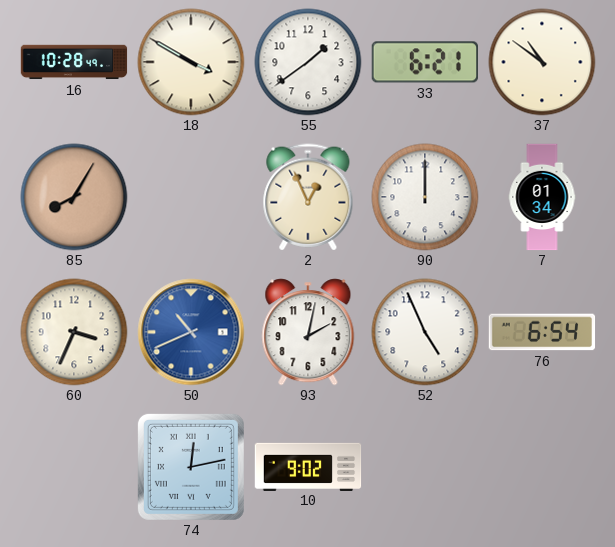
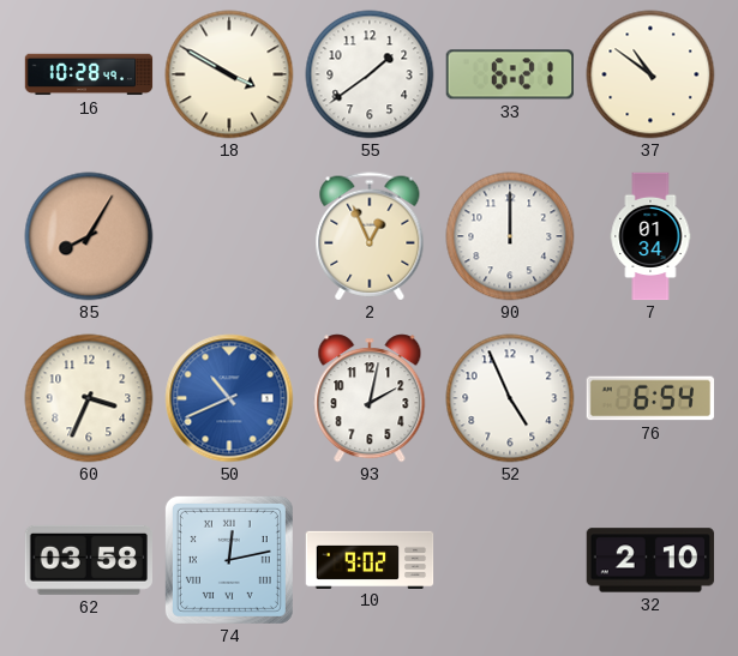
62: none -> 03:58 (88, 560)
32: none -> 2:10 (650, 560)
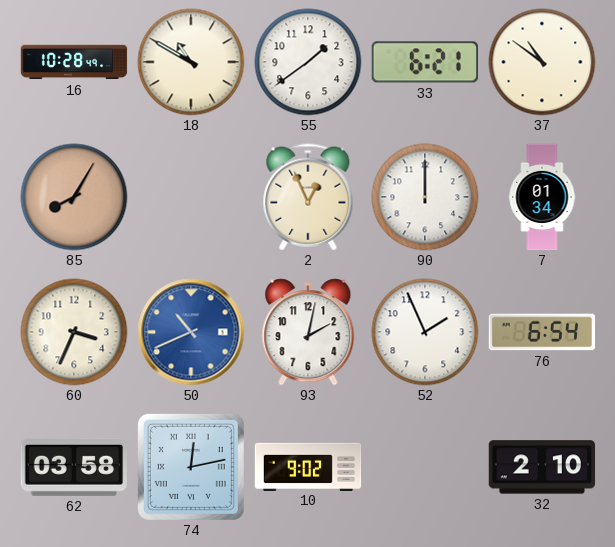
18: 3:50 -> 10:50 (191, 62)
52: 4:56 -> 1:56 (425, 332)
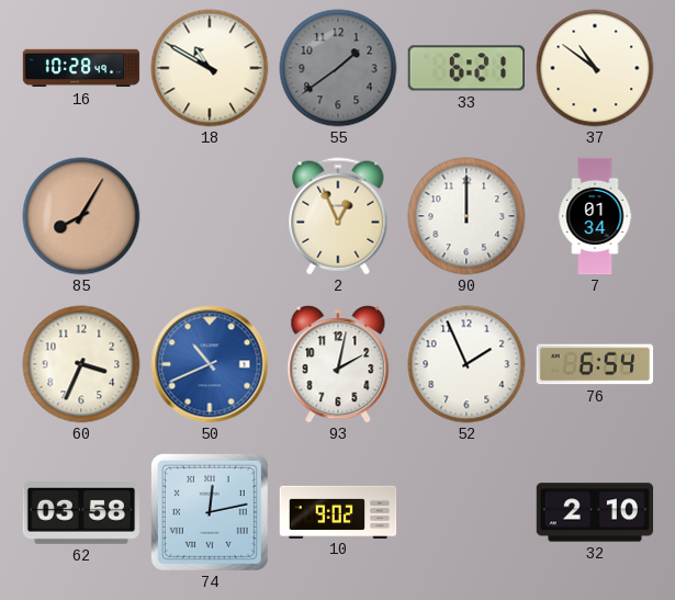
55 dial: white -> grey (338, 68)
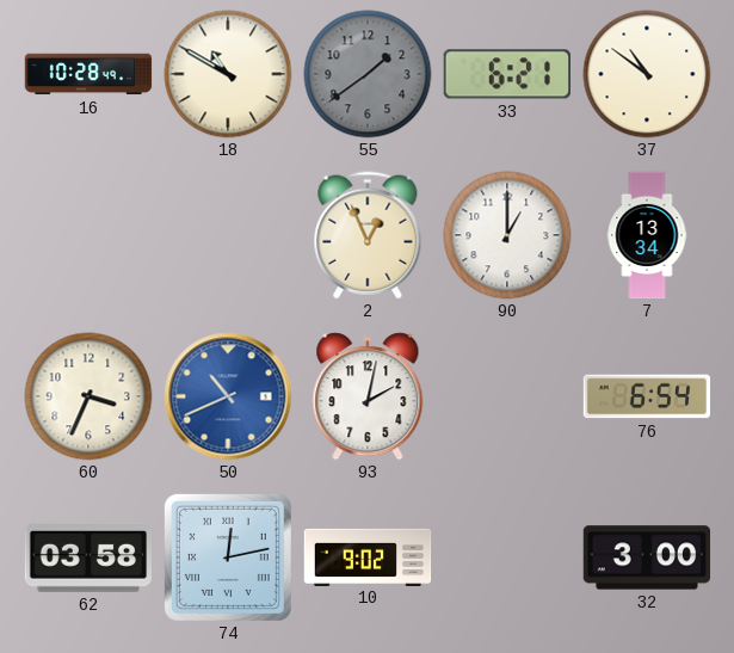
85: 8:05 -> none (81, 216)
90: 12:00 -> 1:00 (507, 235)
7: 01:34 -> 13:34 (647, 235)
52: 1:56 -> none (466, 364)
32: 2:10 -> 3:00 (647, 557)
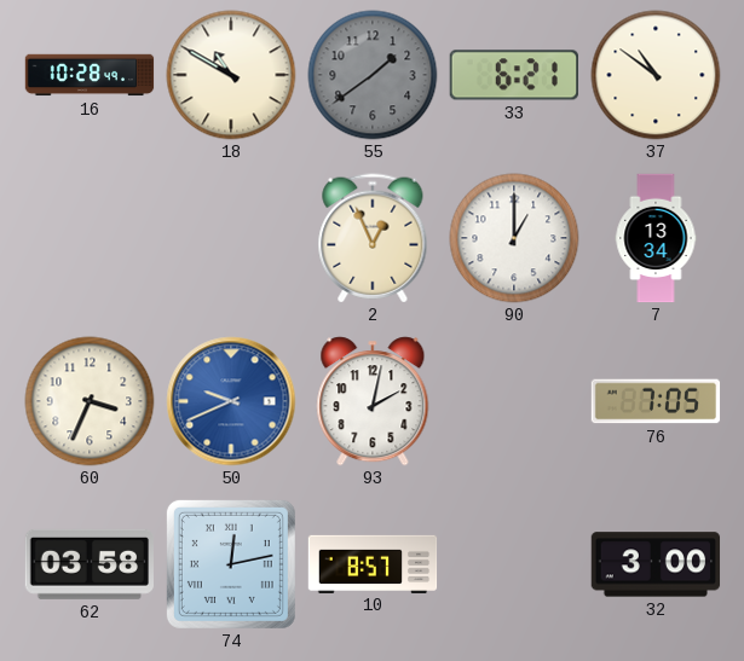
50: 10:41 -> 9:41 (231, 401)
76: 6:54 -> 7:05 (656, 401)
10: 9:02 -> 8:57 (373, 563)
